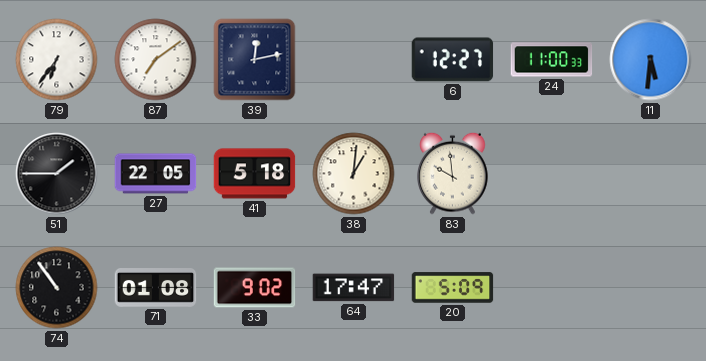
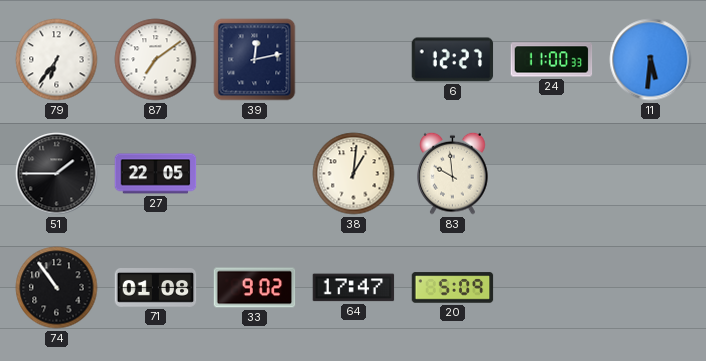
41: 5:18 -> none (255, 174)
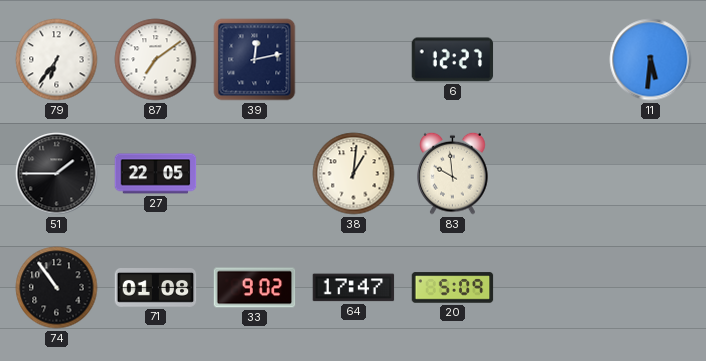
24: 11:00 -> none (552, 60)
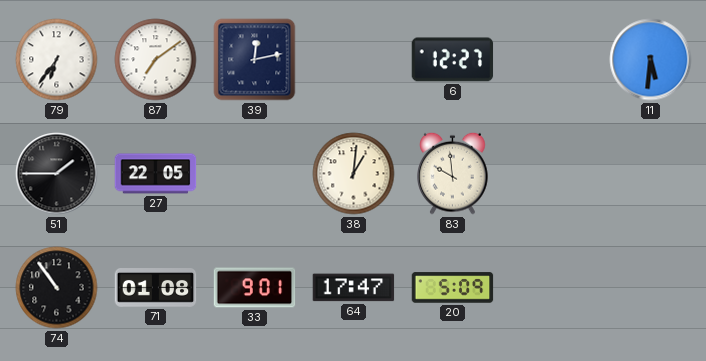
33: 9:02 -> 9:01 (255, 288)
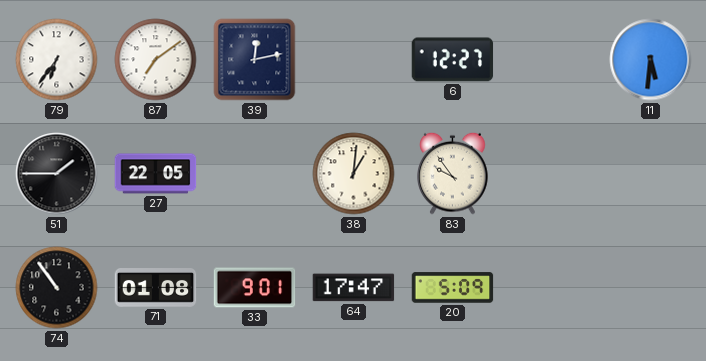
83: 9:59 -> 9:54 (453, 173)
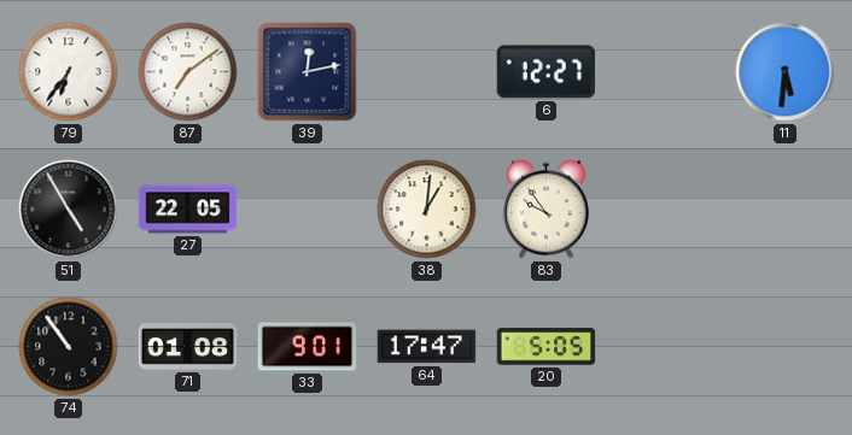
51: 1:45 -> 4:55 (69, 210)
20: 5:09 -> 5:05 (547, 347)
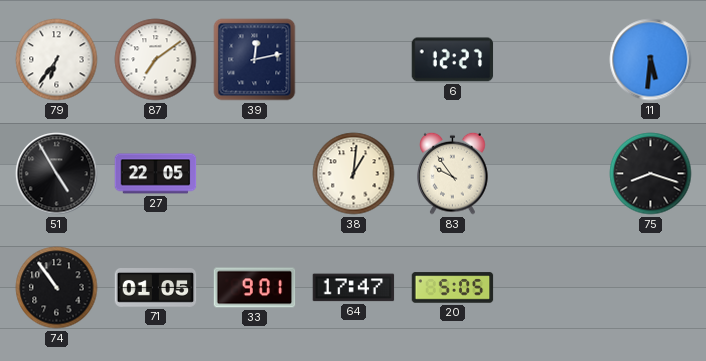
75: none -> 8:18 (651, 174)
71: 01:08 -> 01:05 (156, 288)
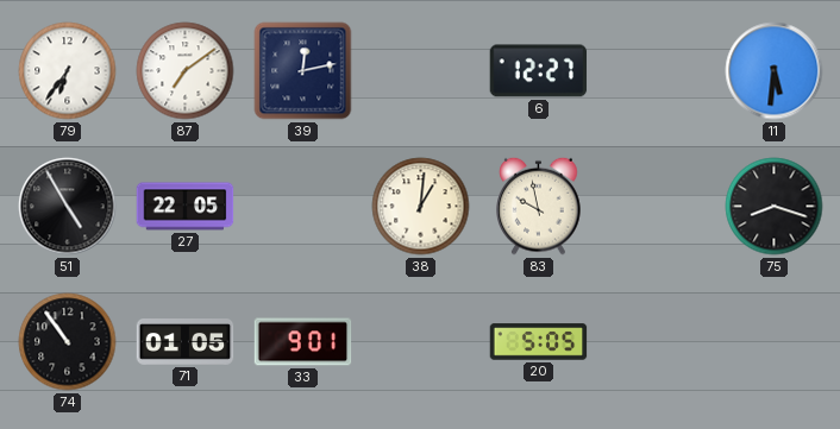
83: 9:54 -> 9:58 (539, 206)
64: 17:47 -> none (354, 288)
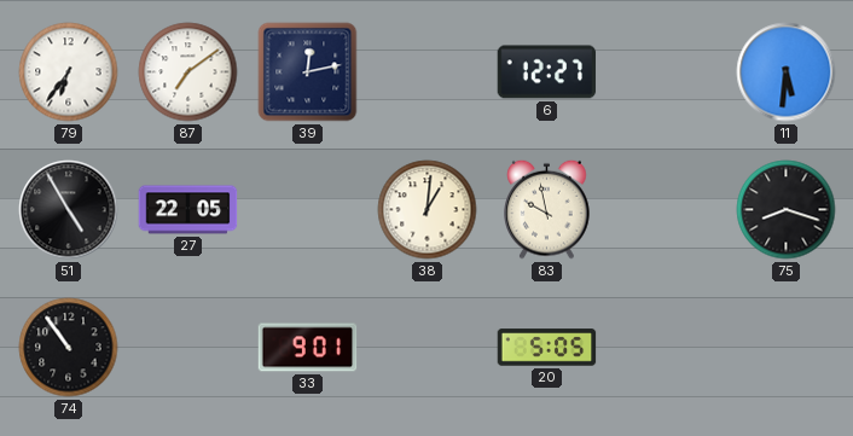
71: 01:05 -> none (186, 342)
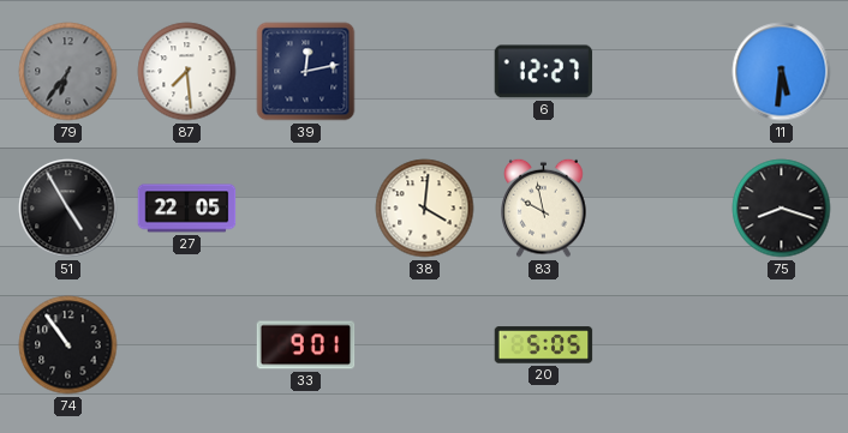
79 dial: white -> grey (68, 72)
87: 7:09 -> 7:29 (187, 72)
38: 1:01 -> 4:01 (425, 209)
